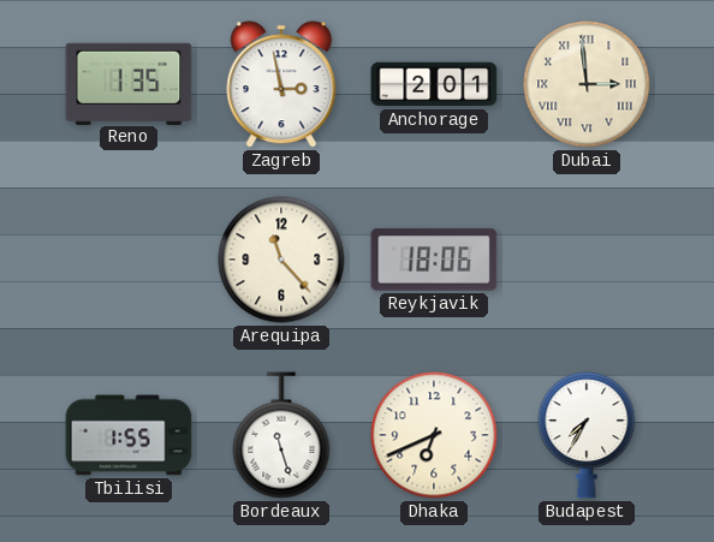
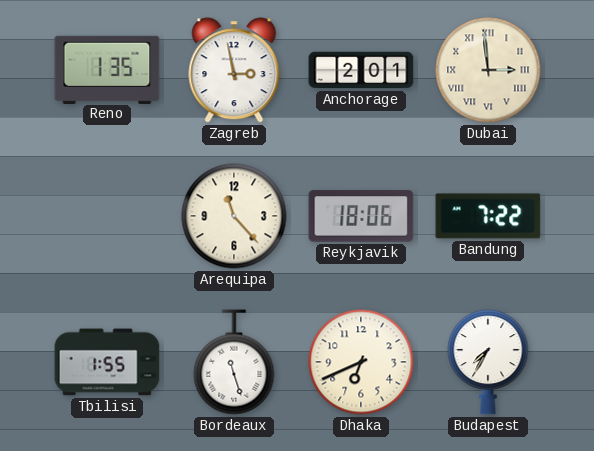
Bandung: none -> 7:22 (488, 216)
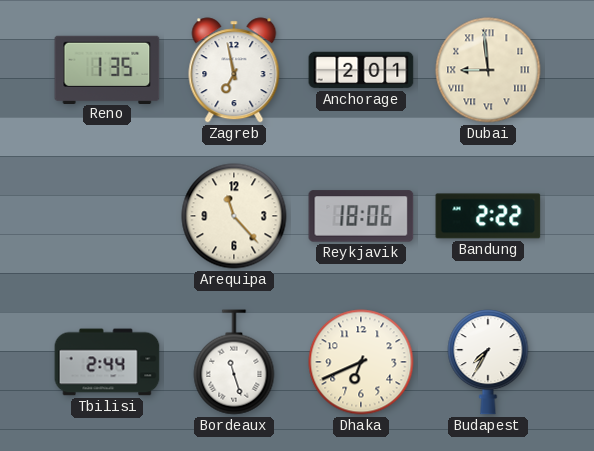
Zagreb: 2:58 -> 6:58 (234, 70)
Dubai: 2:59 -> 8:59 (488, 70)
Bandung: 7:22 -> 2:22 (488, 216)
Tbilisi: 1:55 -> 2:44 (107, 362)
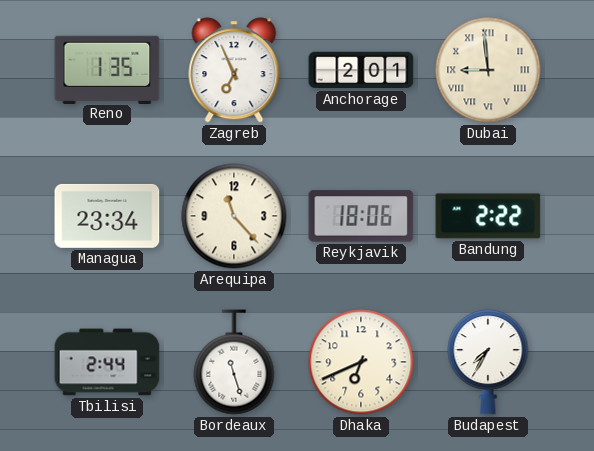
Zagreb: 6:58 -> 6:56 (234, 70)
Managua: none -> 23:34 (107, 216)
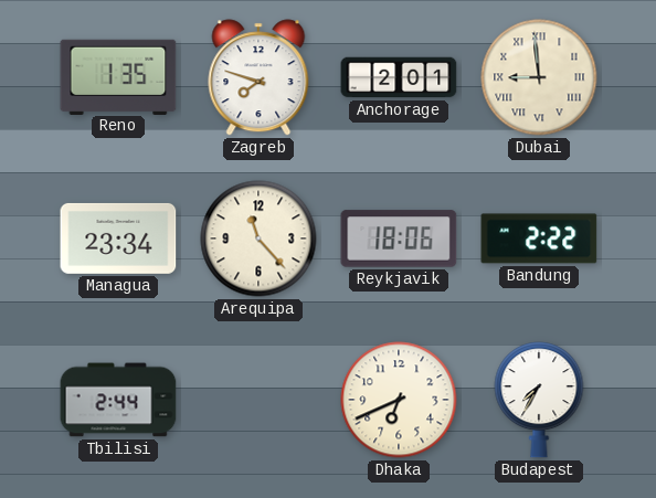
Zagreb: 6:56 -> 7:48 (258, 77)
Bordeaux: 11:27 -> none (234, 362)
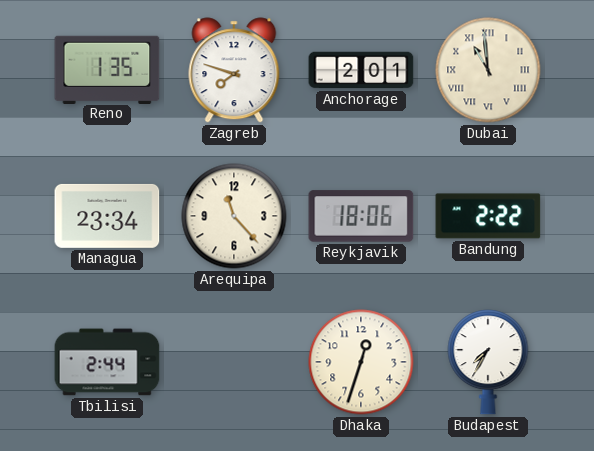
Dubai: 8:59 -> 10:59 (488, 70)
Dhaka: 6:41 -> 12:33 (361, 362)
